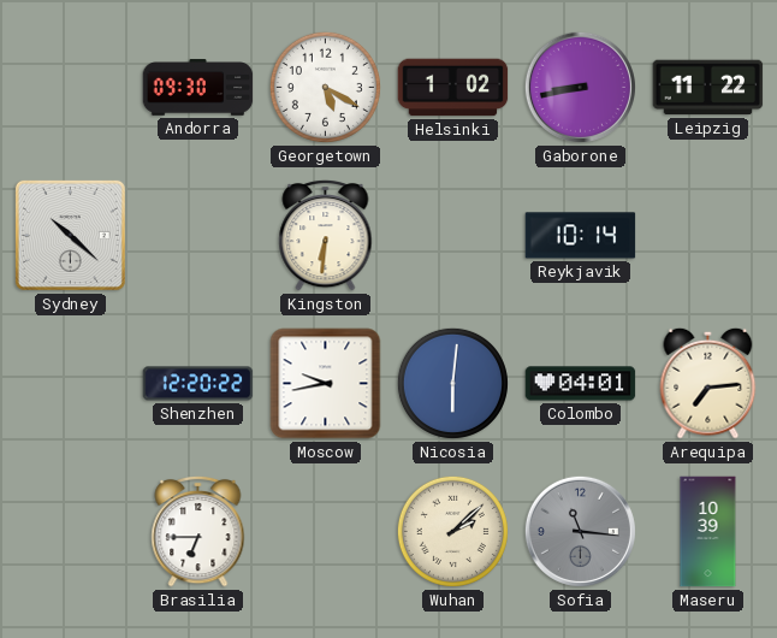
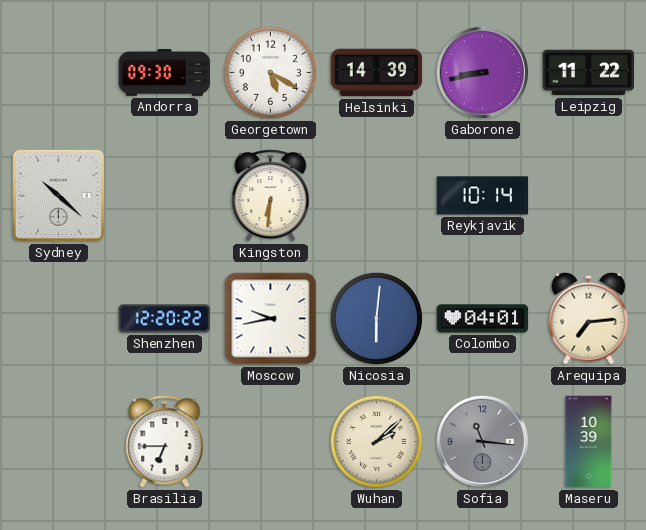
Helsinki: 1:02 -> 14:39 (377, 73)
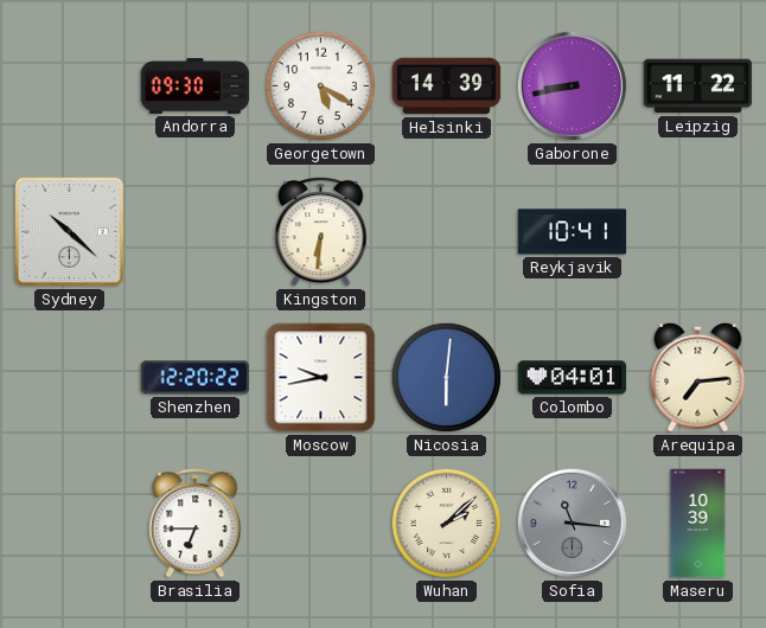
Reykjavik: 10:14 -> 10:41 (573, 232)
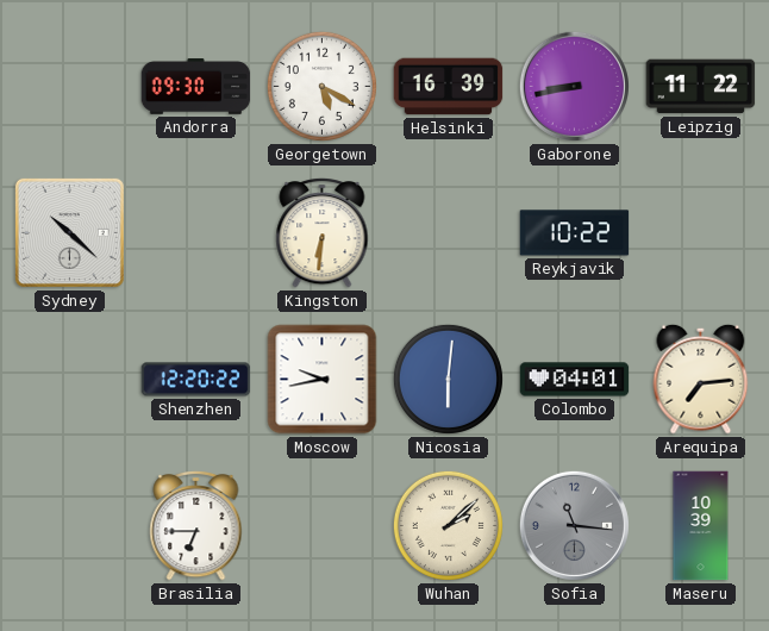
Helsinki: 14:39 -> 16:39 (449, 87)
Reykjavik: 10:41 -> 10:22 (575, 233)
